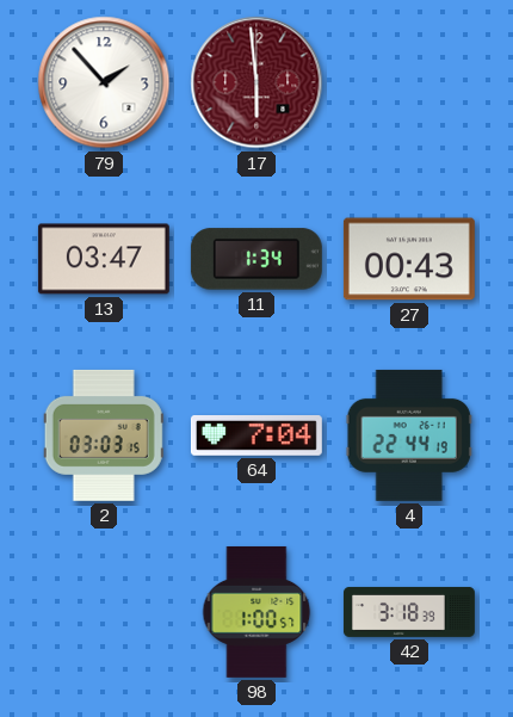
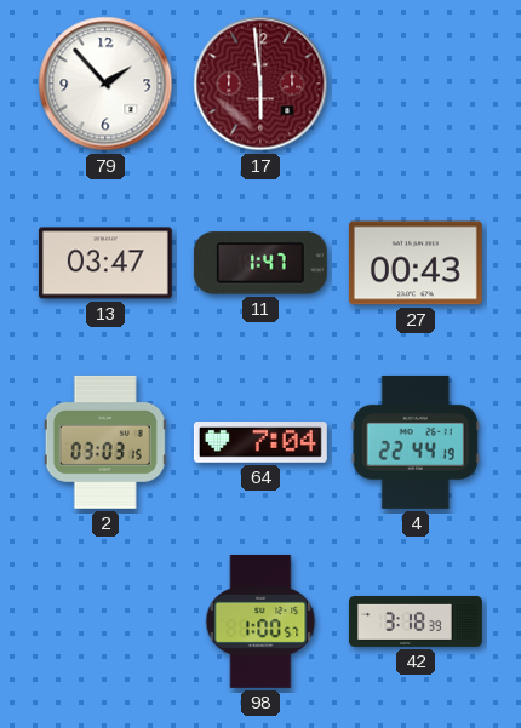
11: 1:34 -> 1:47 (260, 263)
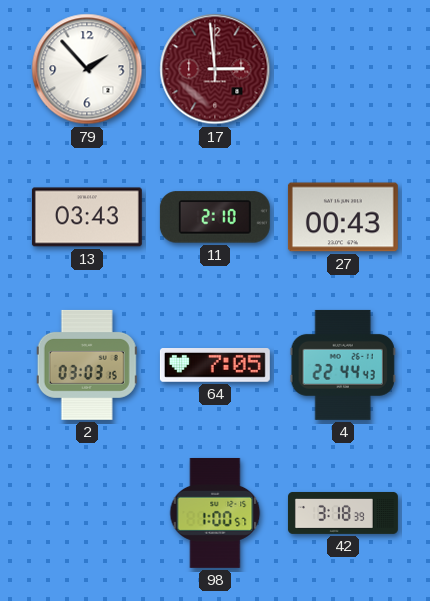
17: 5:59 -> 2:59 (215, 69)
13: 03:47 -> 03:43 (87, 217)
11: 1:47 -> 2:10 (215, 217)
64: 7:04 -> 7:05 (215, 366)
4: 22:44:19 -> 22:44:43 (343, 365)
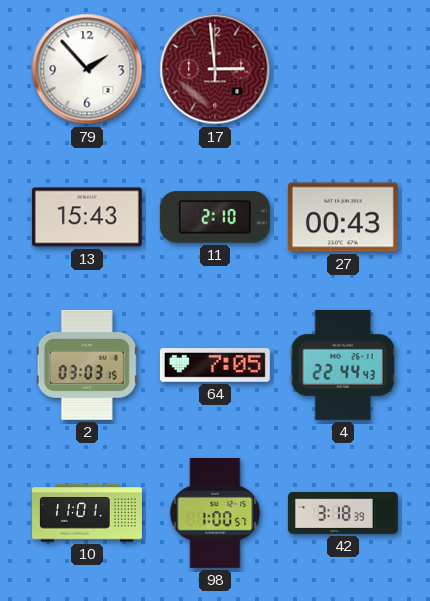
13: 03:43 -> 15:43 (87, 217)
10: none -> 11:01 (88, 513)
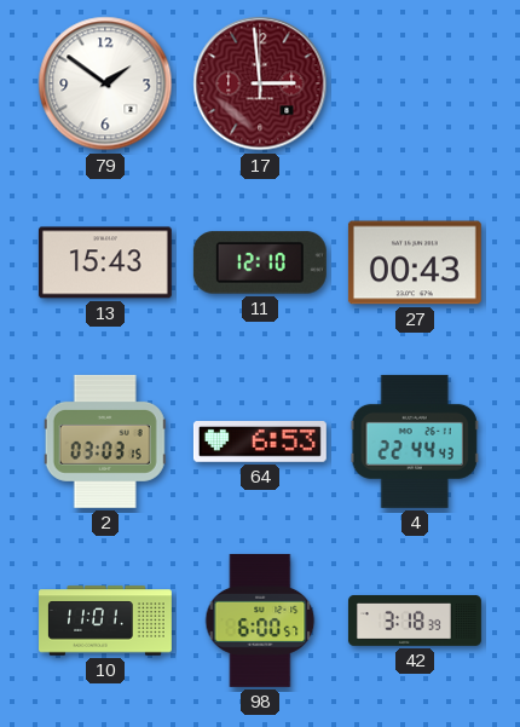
79: 1:53 -> 1:51 (105, 83)
11: 2:10 -> 12:10 (260, 262)
64: 7:05 -> 6:53 (260, 443)
98: 1:00 -> 6:00 (260, 621)
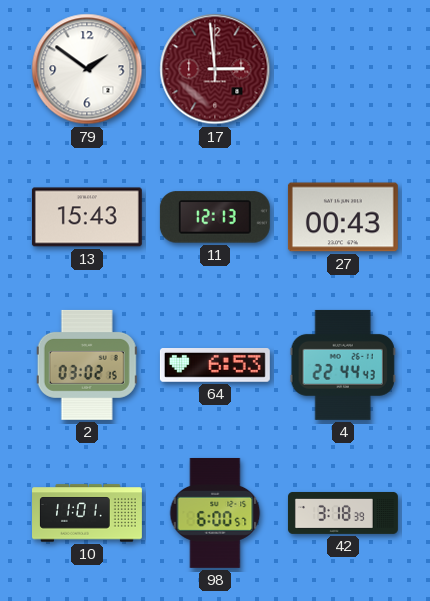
11: 12:10 -> 12:13 (215, 217)
2: 03:03 -> 03:02 (87, 365)
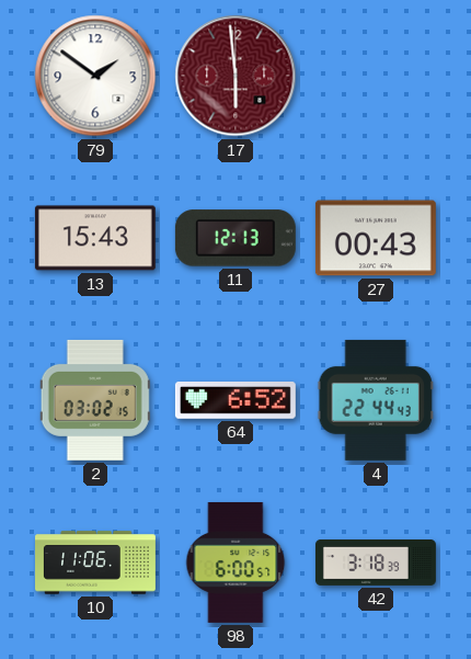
17: 2:59 -> 5:59 (235, 76)
64: 6:53 -> 6:52 (235, 401)
10: 11:01 -> 11:06 (96, 563)
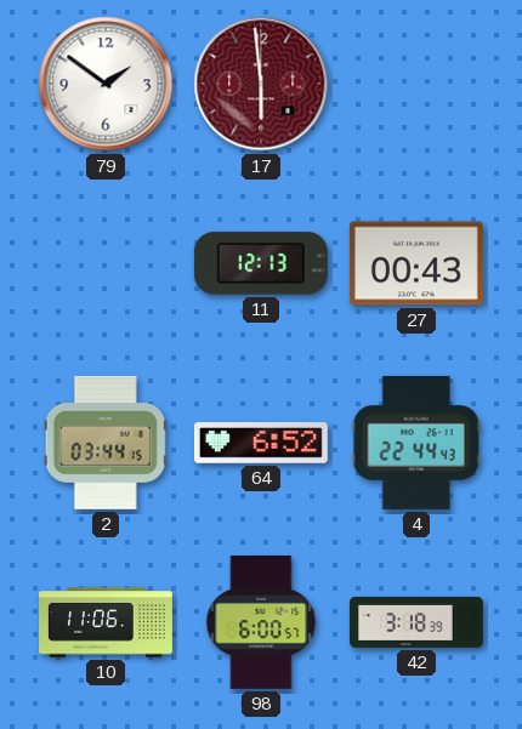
13: 15:43 -> none (95, 238)
2: 03:02 -> 03:44 (106, 443)
